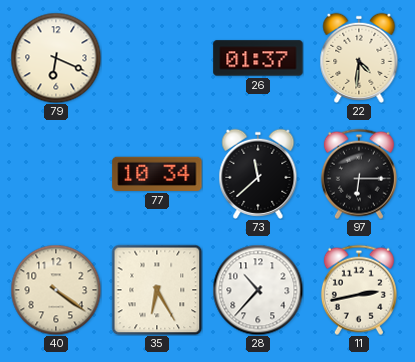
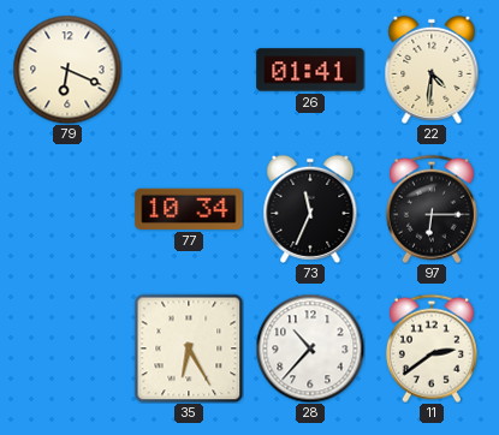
26: 01:37 -> 01:41 (310, 70)
73: 11:38 -> 11:34 (310, 209)
40: 4:21 -> none (56, 290)
11: 2:43 -> 2:39 (432, 348)
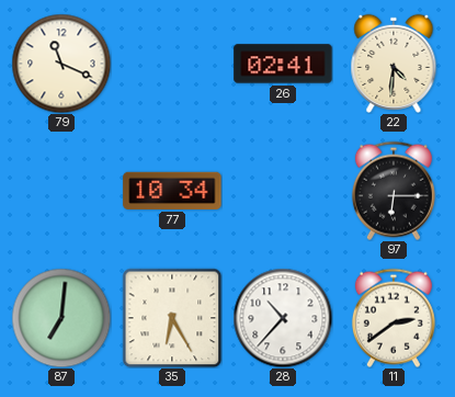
79: 6:19 -> 11:19 (61, 64)
26: 01:41 -> 02:41 (283, 64)
73: 11:34 -> none (310, 209)
87: none -> 7:01 (61, 318)
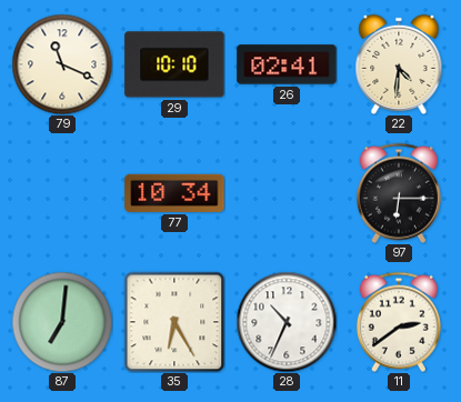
29: none -> 10:10 (174, 64)
28: 10:37 -> 10:34 (287, 322)
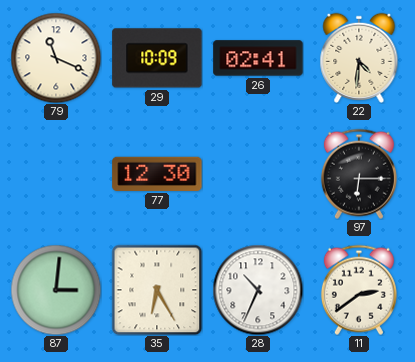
29: 10:10 -> 10:09 (157, 58)
77: 10:34 -> 12:30 (157, 174)
87: 7:01 -> 3:01 (56, 290)
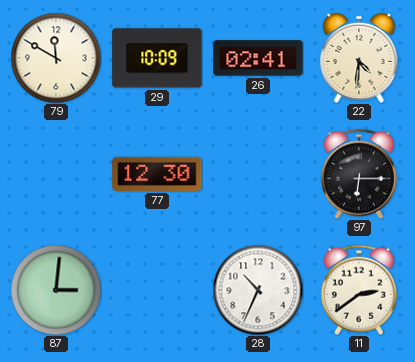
79: 11:19 -> 11:50 (56, 58)
35: 6:25 -> none (157, 290)
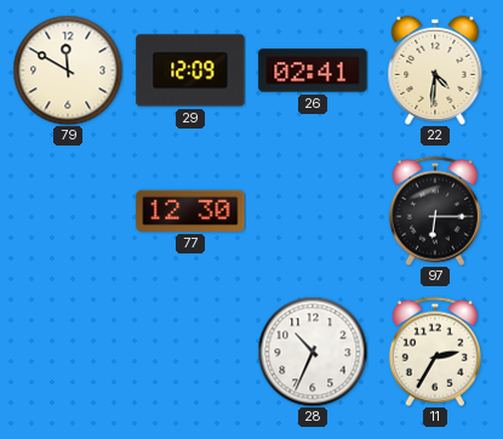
29: 10:09 -> 12:09 (190, 70)
87: 3:01 -> none (56, 290)
11: 2:39 -> 2:35 (435, 352)
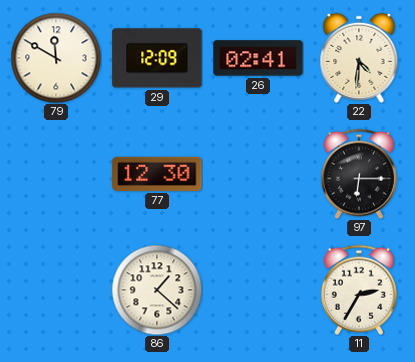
86: none -> 1:22 (157, 290)
28: 10:34 -> none (313, 352)
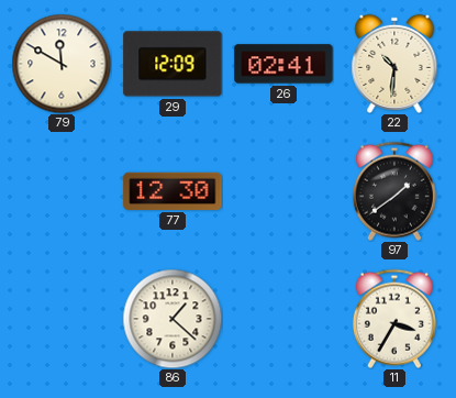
22: 4:31 -> 10:31 (394, 64)
97: 6:15 -> 1:39 (394, 191)
11: 2:35 -> 3:35 (394, 319)
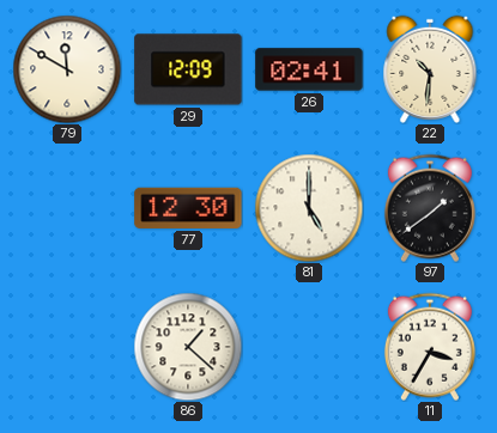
81: none -> 5:00 (309, 208)
